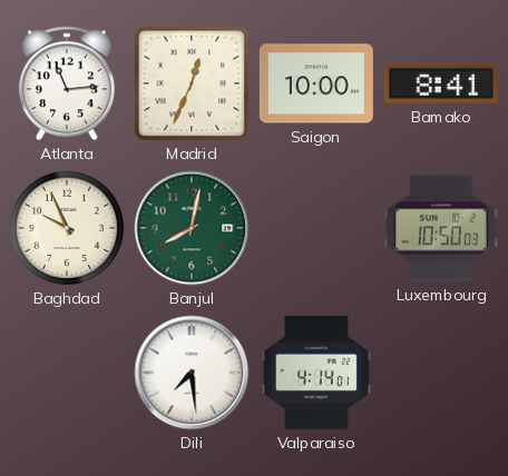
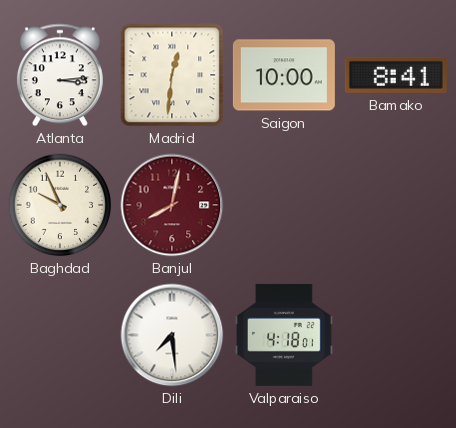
Atlanta: 11:14 -> 3:14 (60, 75)
Madrid: 12:34 -> 12:31 (172, 75)
Banjul dial: green -> burgundy (172, 205)
Luxembourg: 10:50 -> none (441, 228)
Valparaiso: 4:14 -> 4:18 (285, 335)
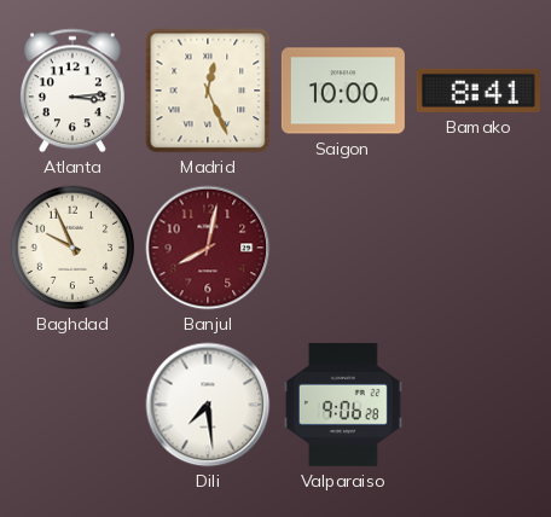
Madrid: 12:31 -> 12:26 (208, 91)
Valparaiso: 4:18 -> 9:06 (344, 405)
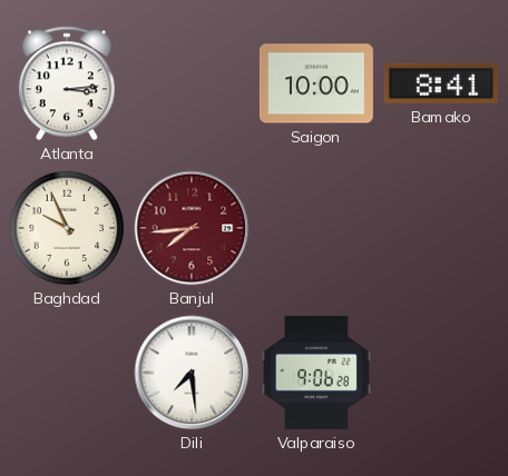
Madrid: 12:26 -> none (208, 91)
Banjul: 8:02 -> 7:44 (192, 228)
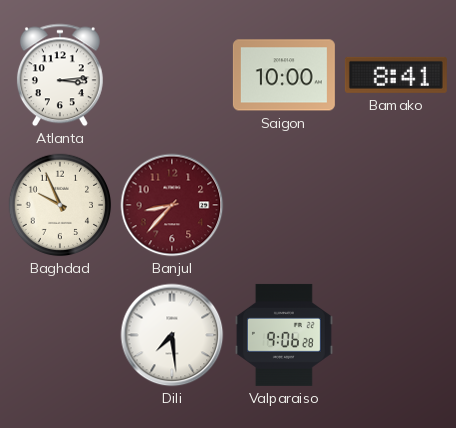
Banjul: 7:44 -> 8:37 (172, 205)
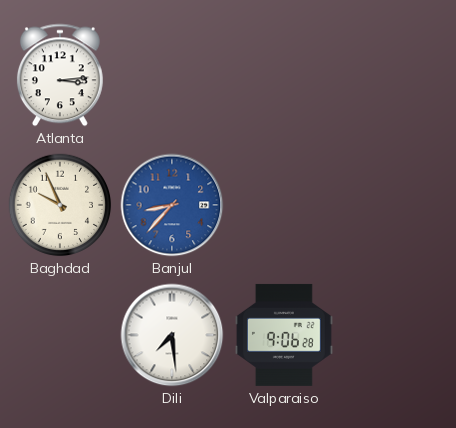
Saigon: 10:00 -> none (284, 75)
Bamako: 8:41 -> none (396, 75)
Banjul dial: burgundy -> blue (172, 205)
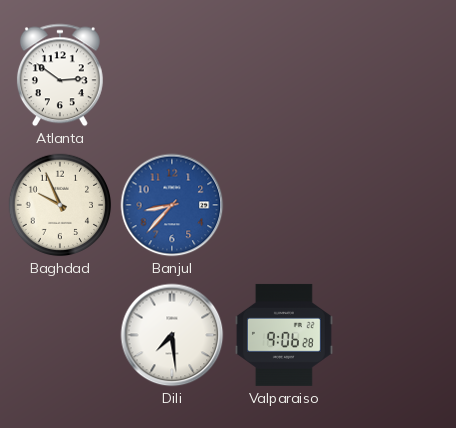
Atlanta: 3:14 -> 2:51 (60, 75)
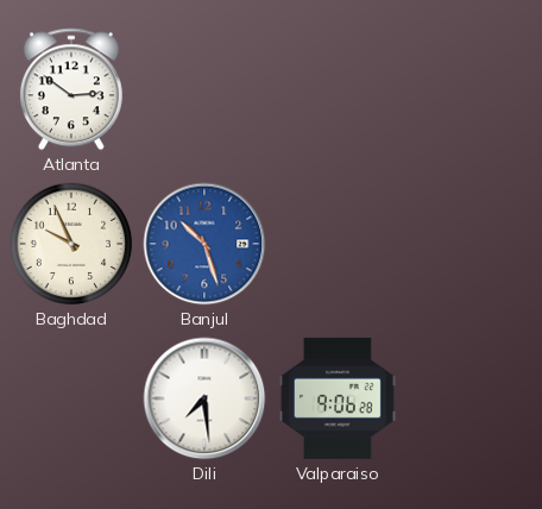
Banjul: 8:37 -> 10:27 (204, 244)
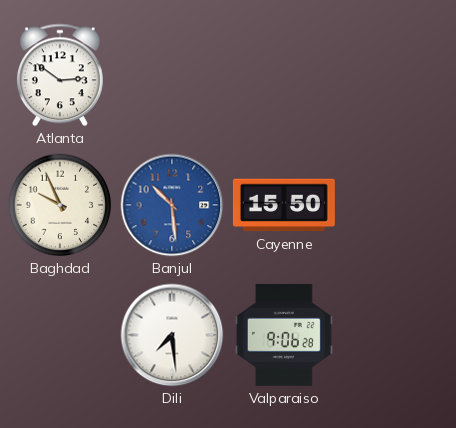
Banjul: 10:27 -> 10:29 (172, 205)
Cayenne: none -> 15:50 (284, 205)
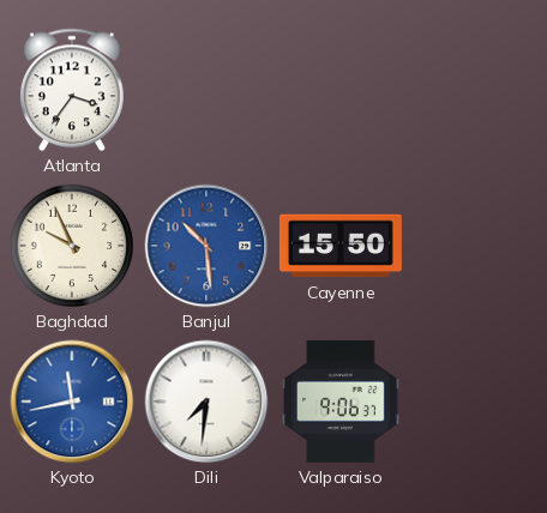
Atlanta: 2:51 -> 3:36 (72, 90)
Kyoto: none -> 11:43 (72, 402)
Dili: 7:29 -> 7:31 (206, 402)
Valparaiso: 9:06:28 -> 9:06:37 (342, 402)
